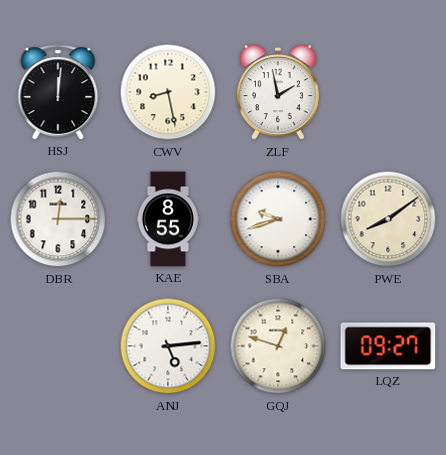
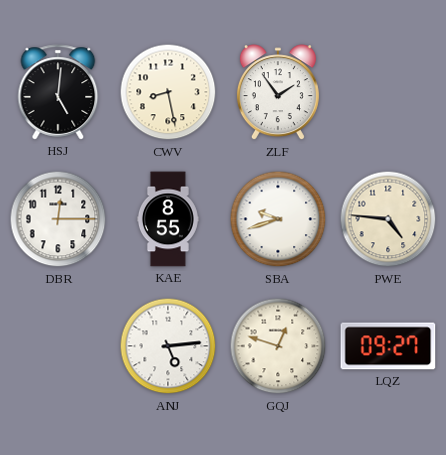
HSJ: 12:01 -> 5:01 (58, 92)
ZLF: 1:58 -> 1:54 (278, 93)
PWE: 8:09 -> 4:46 (388, 219)
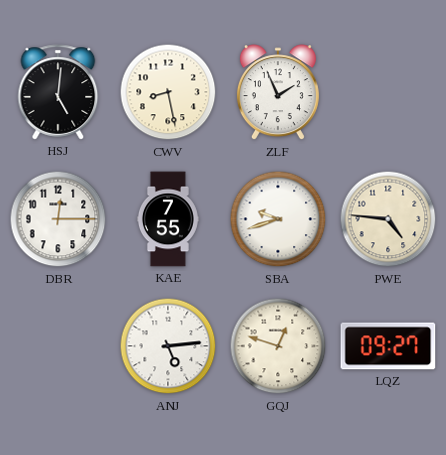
ZLF: 1:54 -> 1:56 (278, 93)
KAE: 8:55 -> 7:55 (168, 219)
